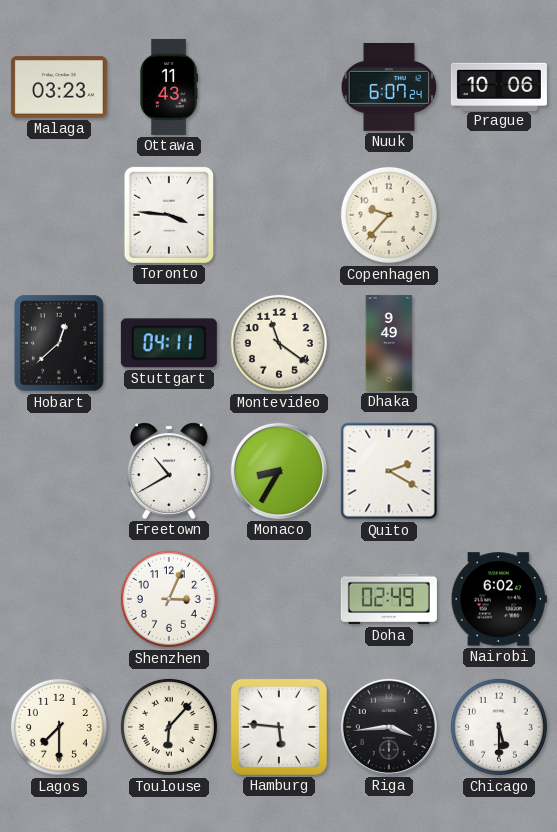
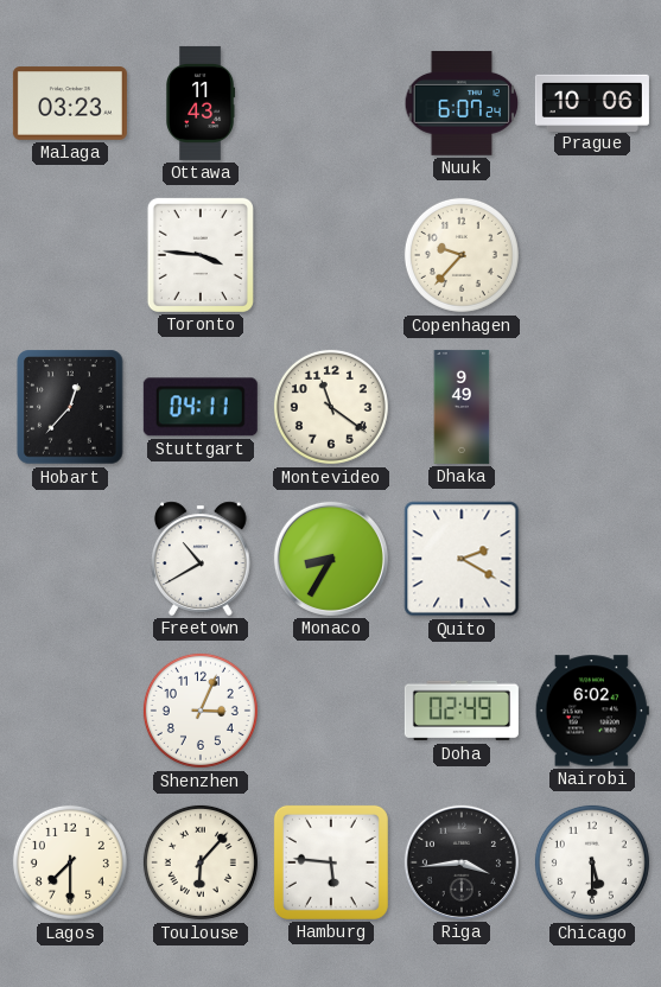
Hobart: 12:38 -> 12:37 (70, 407)
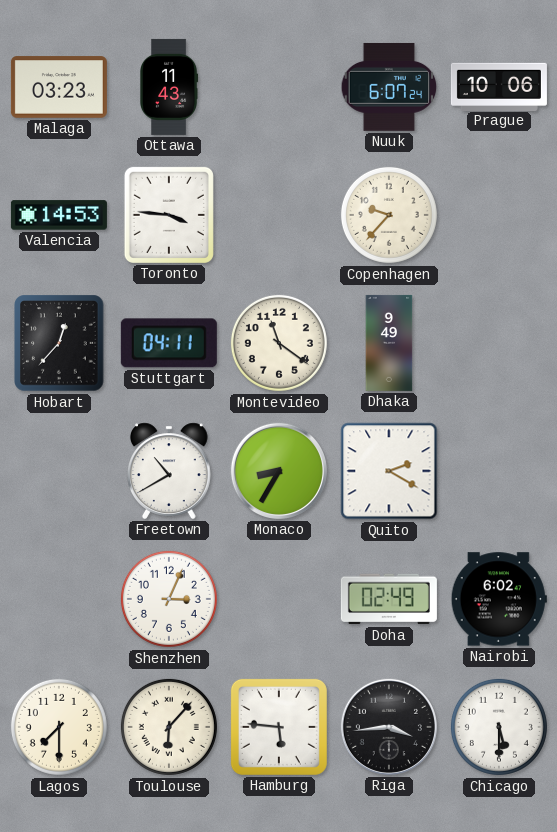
Valencia: none -> 14:53 (59, 215)
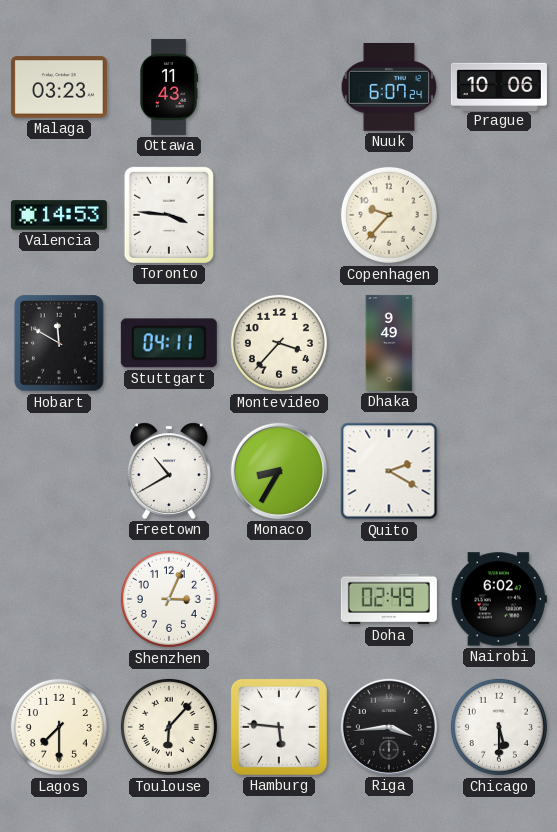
Hobart: 12:37 -> 11:50 (59, 343)
Montevideo: 11:21 -> 3:37 (279, 343)
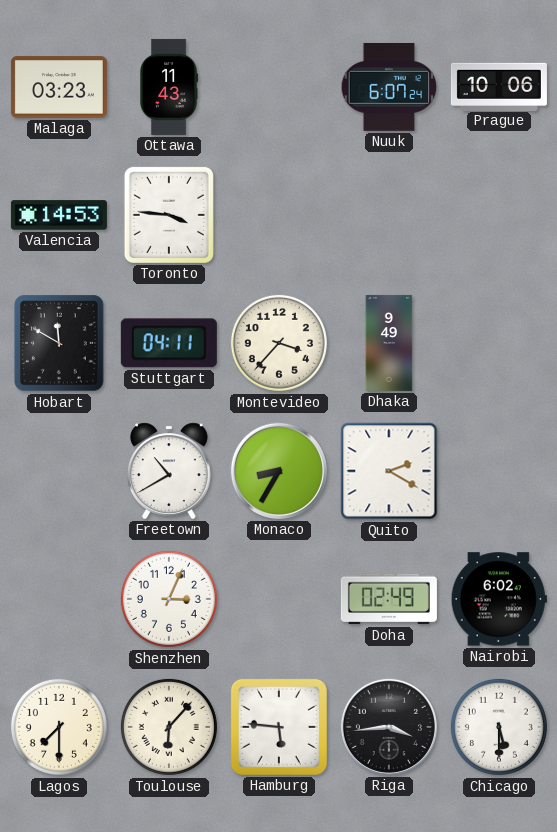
Copenhagen: 9:37 -> none (389, 215)
